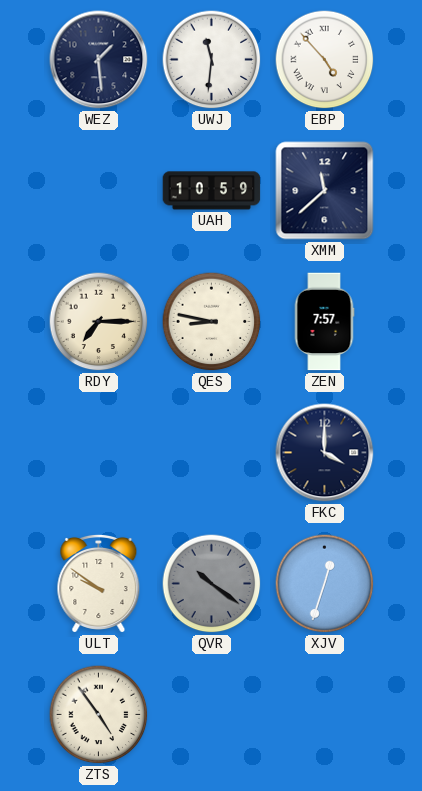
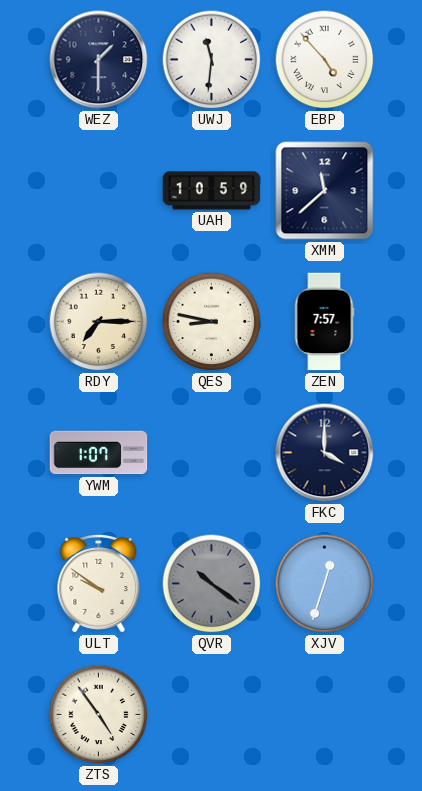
WEZ: 1:29 -> 1:30 (99, 60)
YWM: none -> 1:07 (99, 453)
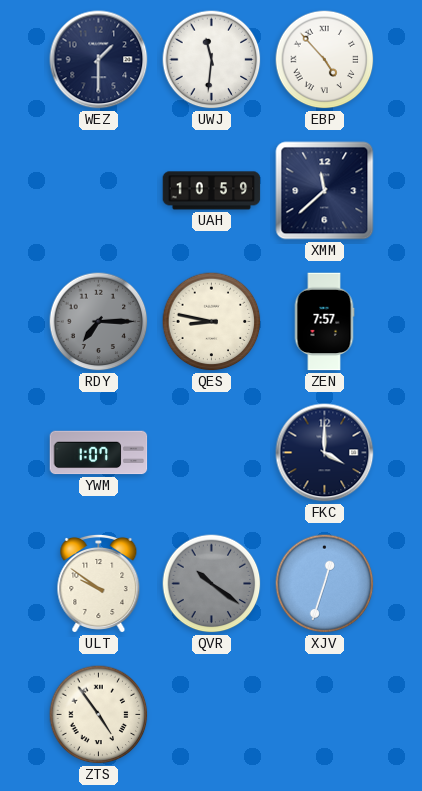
RDY dial: cream -> grey (99, 322)
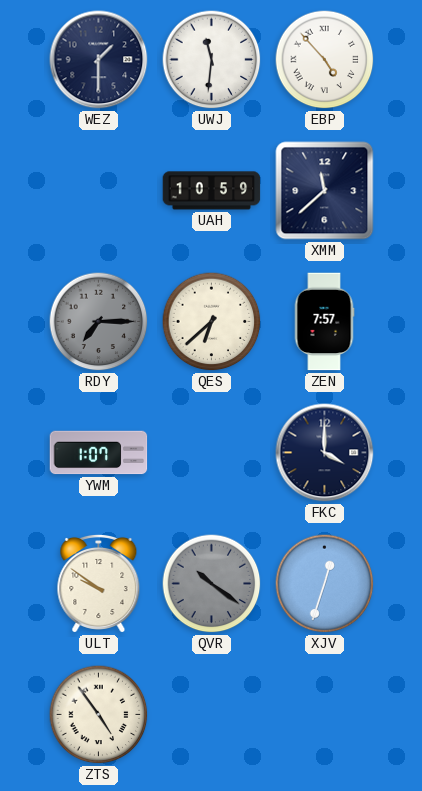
QES: 8:47 -> 6:38 (212, 322)
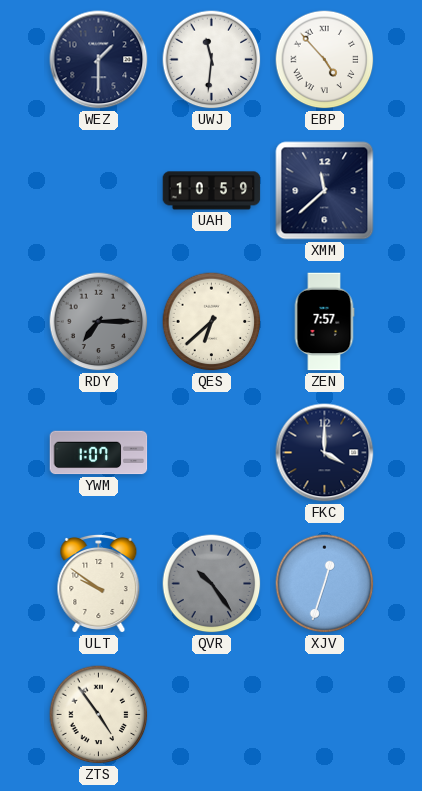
QVR: 10:21 -> 10:24 (212, 584)
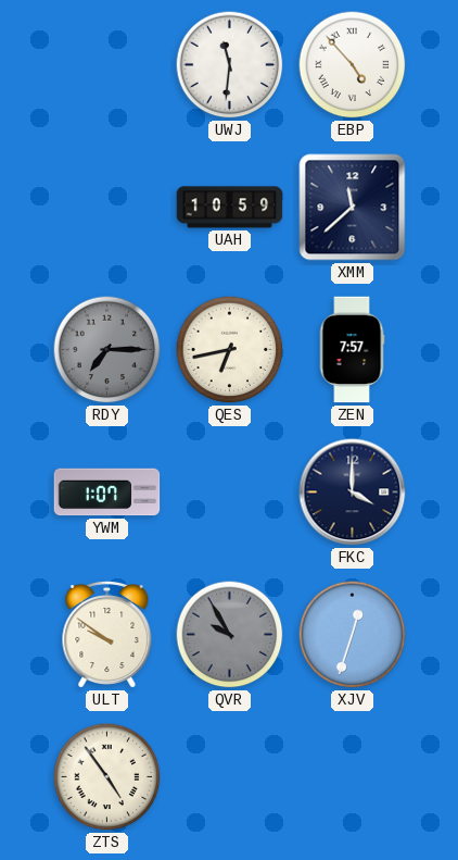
WEZ: 1:30 -> none (99, 60)
QES: 6:38 -> 6:43 (230, 350)
QVR: 10:24 -> 9:55 (230, 635)
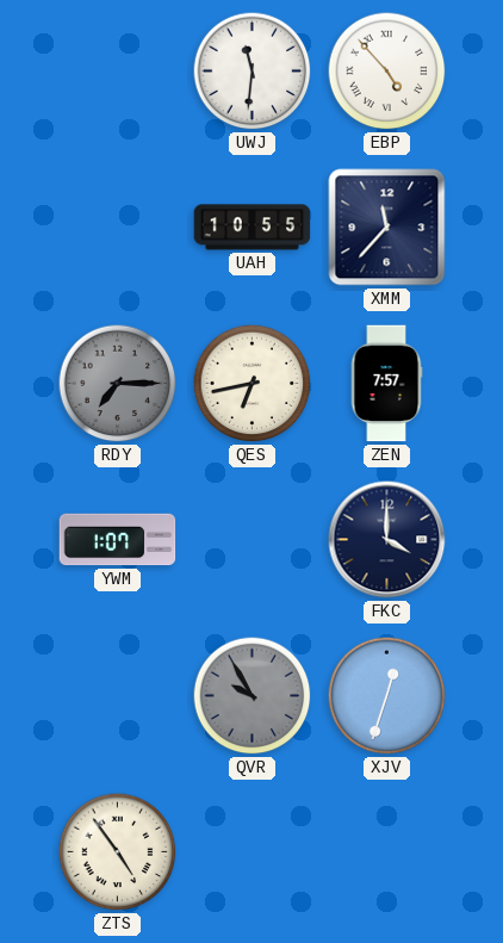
UAH: 10:59 -> 10:55 (253, 228)
XMM: 11:38 -> 11:37 (387, 228)
ULT: 9:51 -> none (107, 634)
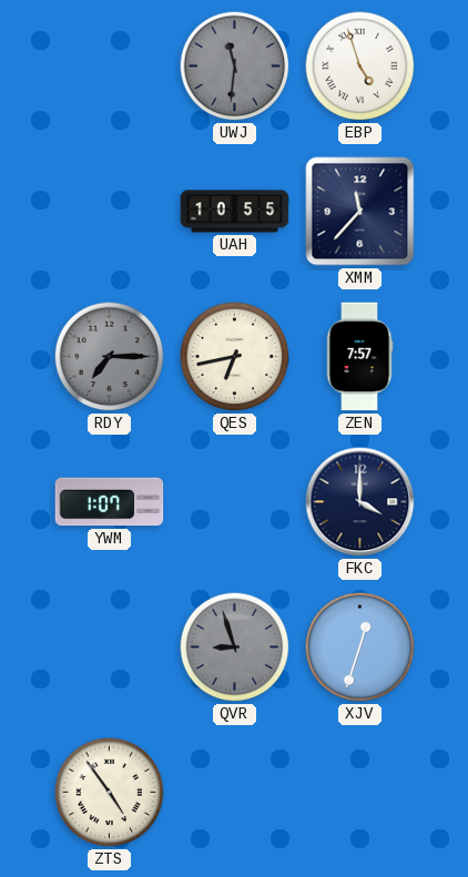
UWJ dial: white -> grey (235, 67)
EBP: 4:53 -> 4:57 (360, 67)
QVR: 9:55 -> 8:57 (235, 647)
